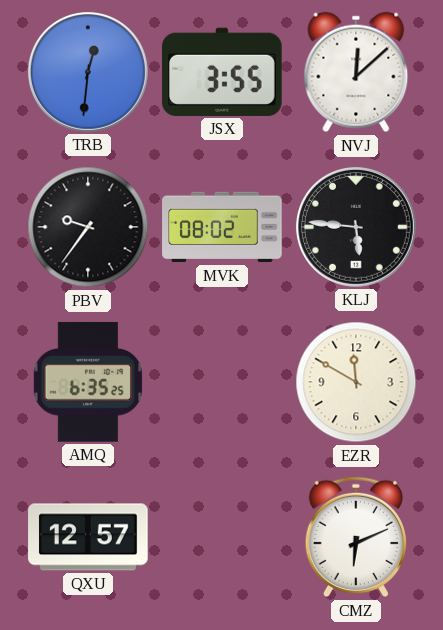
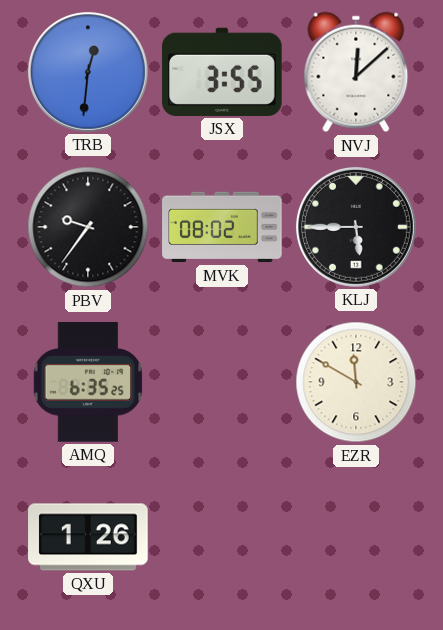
KLJ: 5:46 -> 5:45 (356, 227)
QXU: 12:57 -> 1:26 (88, 537)
CMZ: 6:11 -> none (356, 537)
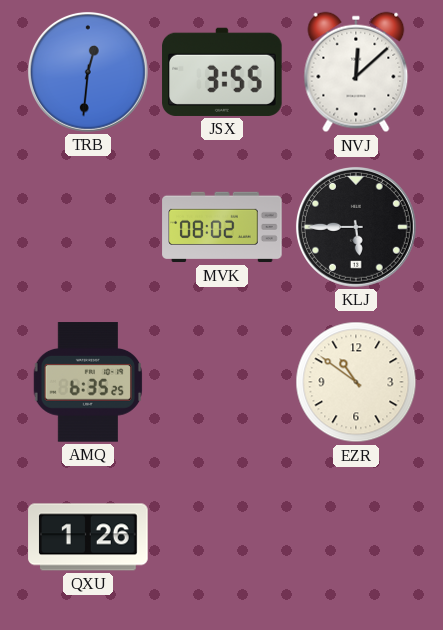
PBV: 9:36 -> none (88, 227)
EZR: 11:50 -> 10:51 (356, 382)
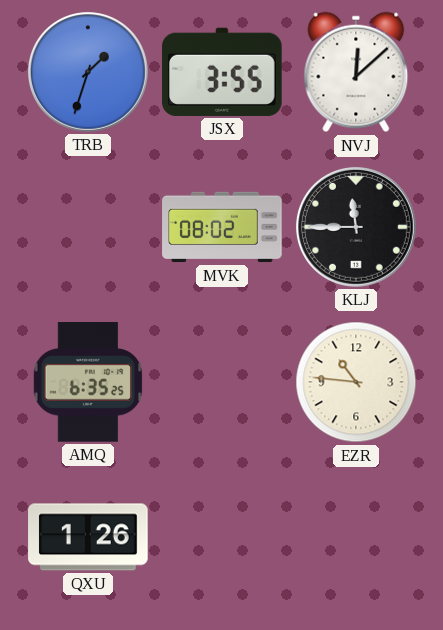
TRB: 12:31 -> 1:33 (88, 72)
KLJ: 5:45 -> 11:45 (356, 227)
EZR: 10:51 -> 10:46 (356, 382)
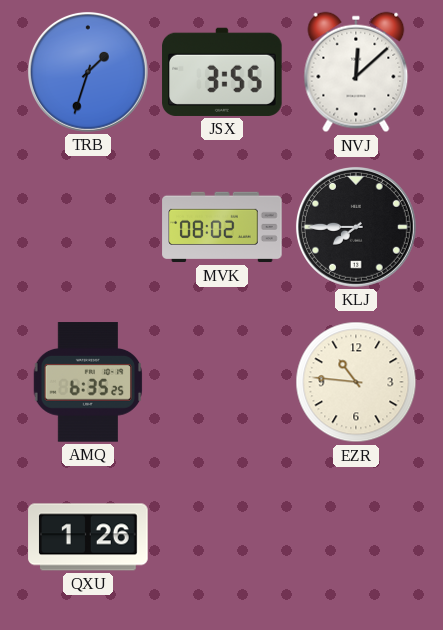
KLJ: 11:45 -> 7:45 (356, 227)
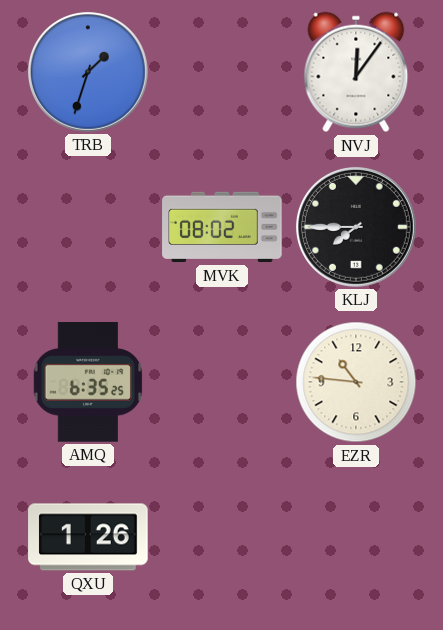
JSX: 3:55 -> none (222, 72)
NVJ: 12:08 -> 12:06 (356, 72)
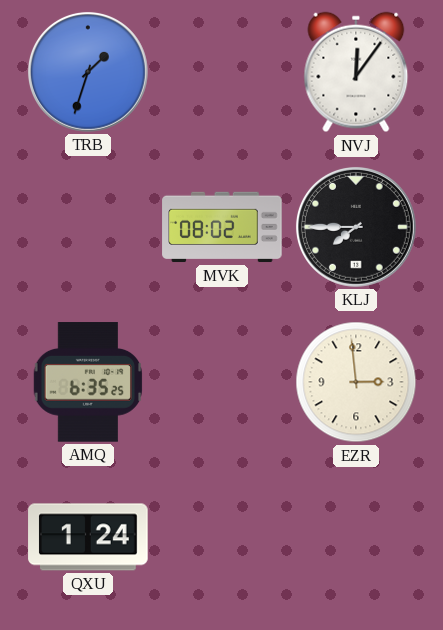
EZR: 10:46 -> 2:59 (356, 382)
QXU: 1:26 -> 1:24 (88, 537)
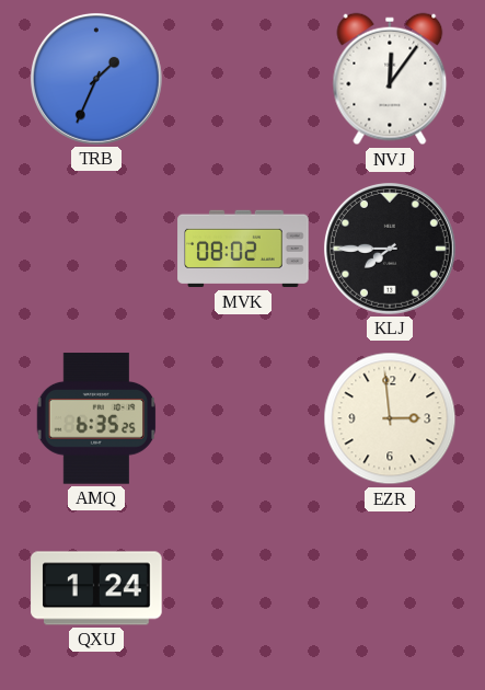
TRB: 1:33 -> 1:34 (96, 79)
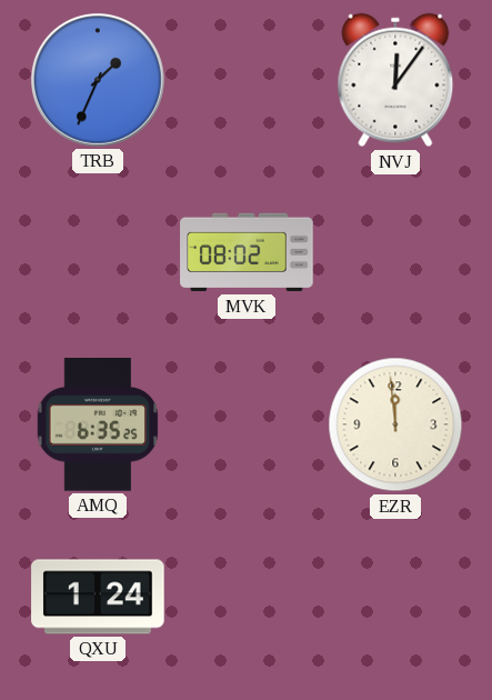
KLJ: 7:45 -> none (390, 249)
EZR: 2:59 -> 11:59 (395, 424)
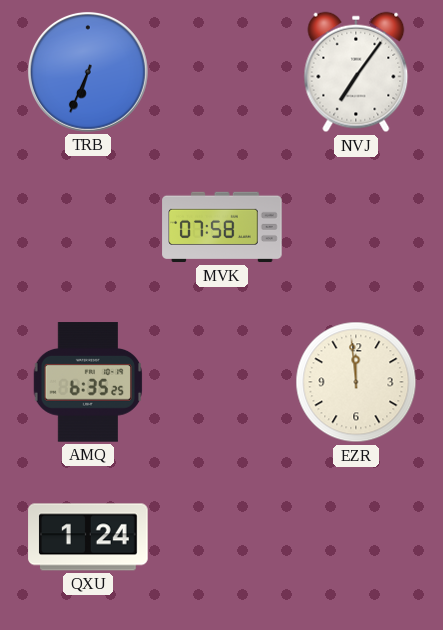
TRB: 1:34 -> 6:34 (88, 72)
NVJ: 12:06 -> 7:06 (356, 72)
MVK: 08:02 -> 07:58 (222, 227)
